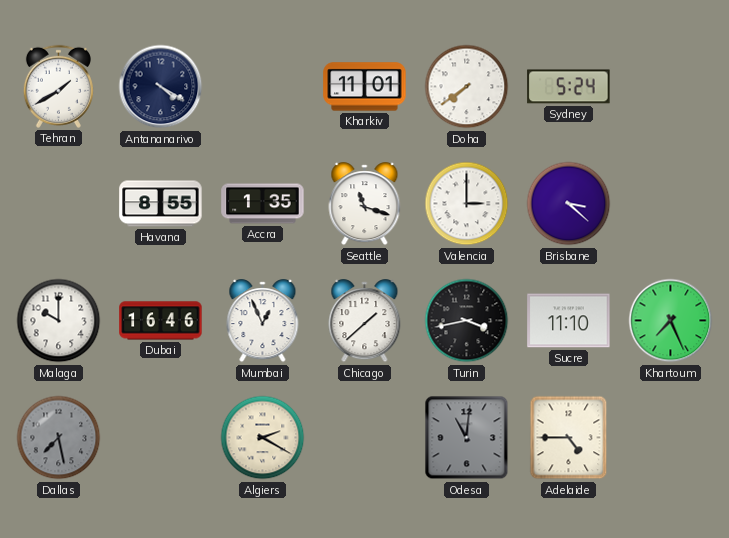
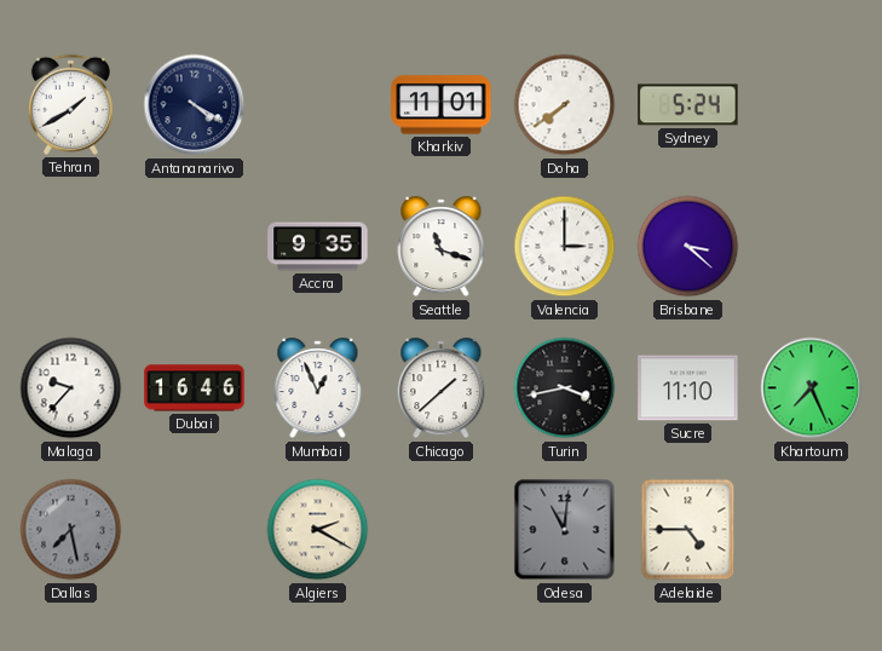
Havana: 8:55 -> none (161, 204)
Accra: 1:35 -> 9:35 (318, 247)
Malaga: 10:00 -> 9:37 (71, 388)
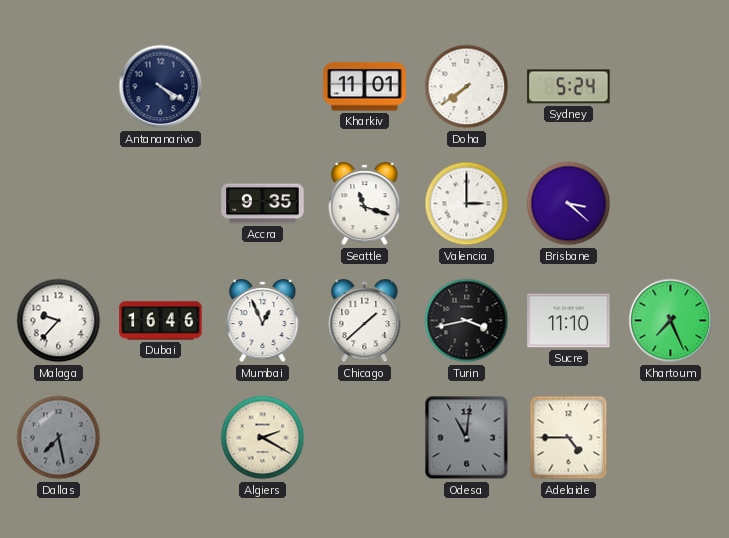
Tehran: 1:40 -> none (70, 104)
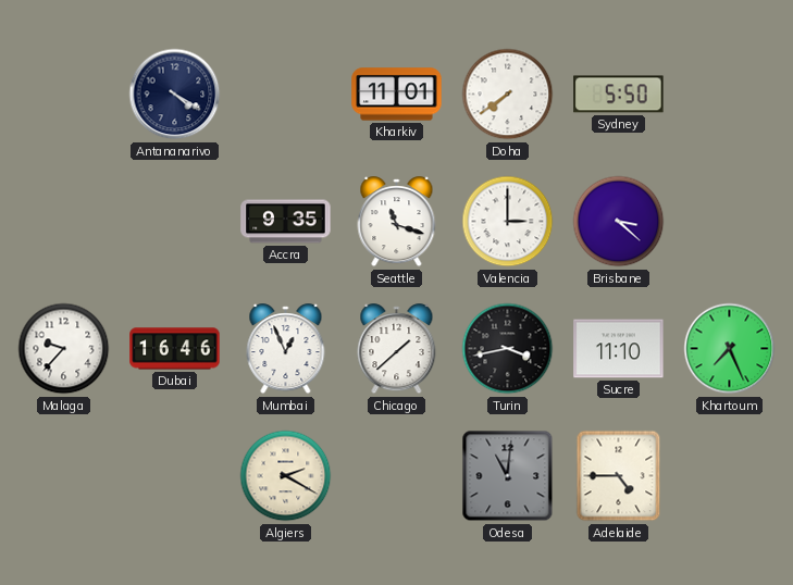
Sydney: 5:24 -> 5:50 (619, 95)
Dallas: 7:28 -> none (59, 438)
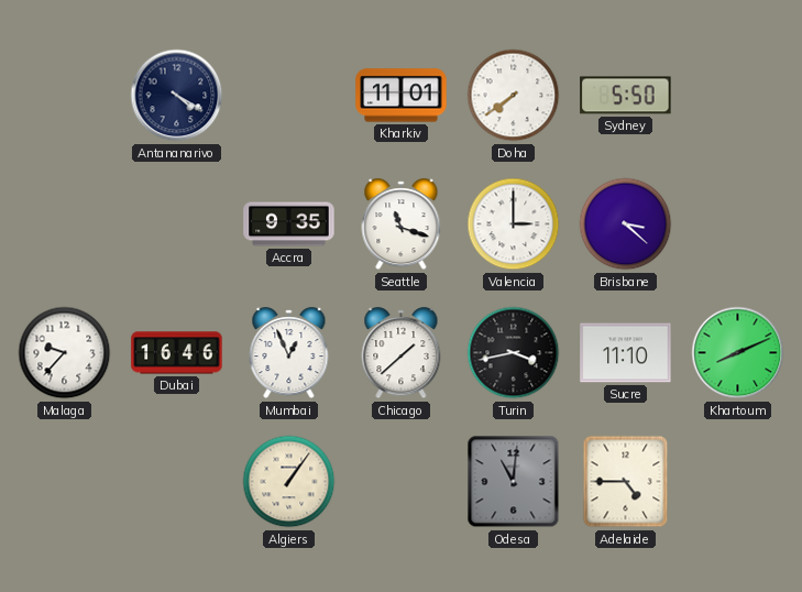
Khartoum: 7:26 -> 8:11 (738, 353)
Algiers: 2:20 -> 1:06 (289, 482)
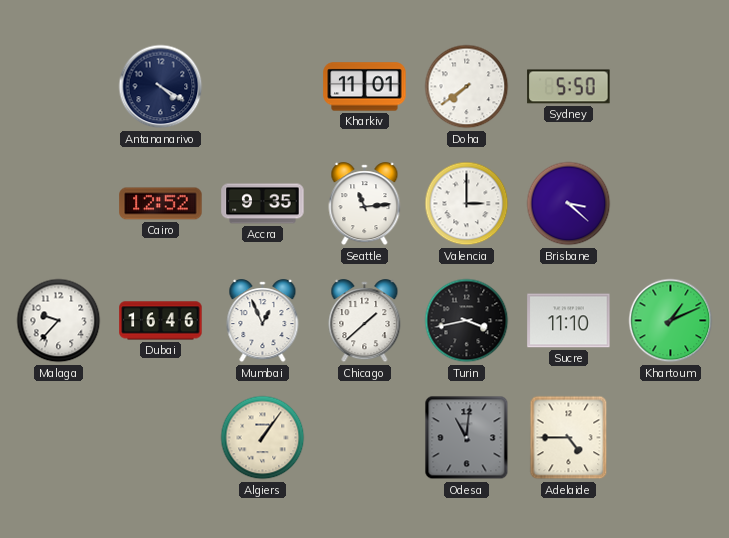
Cairo: none -> 12:52 (161, 204)
Seattle: 11:18 -> 11:14 (365, 204)
Khartoum: 8:11 -> 1:11 (671, 321)
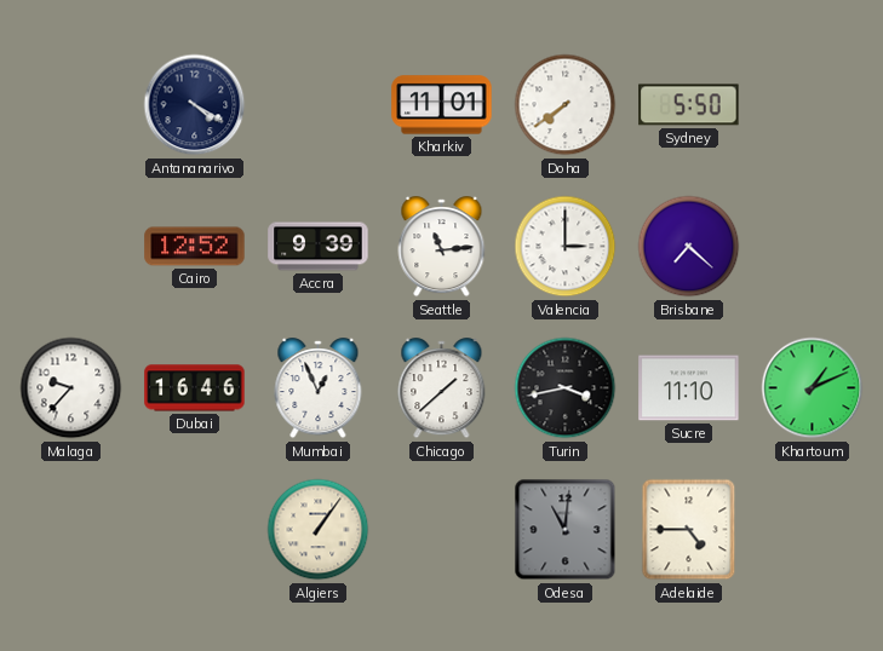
Accra: 9:35 -> 9:39 (319, 247)
Brisbane: 3:22 -> 7:22 (689, 247)
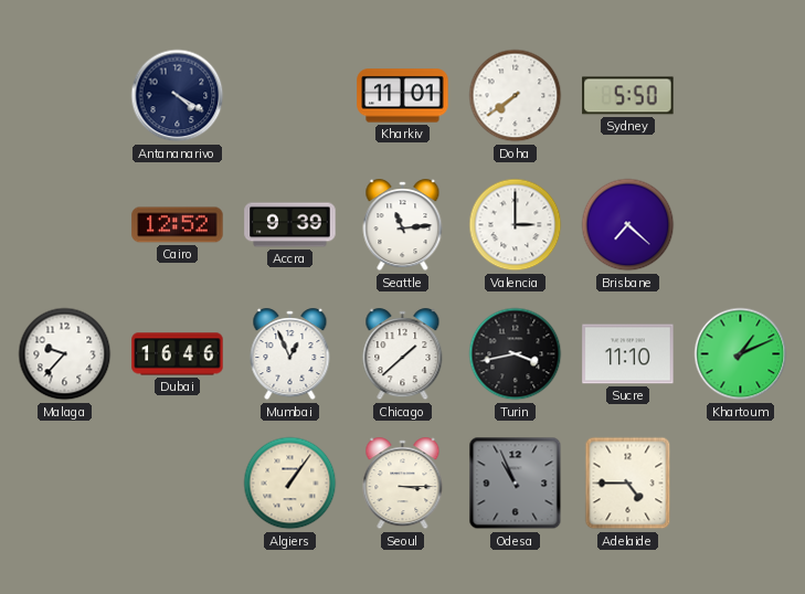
Seoul: none -> 3:15 (403, 484)
Odesa: 11:01 -> 10:56 (516, 484)
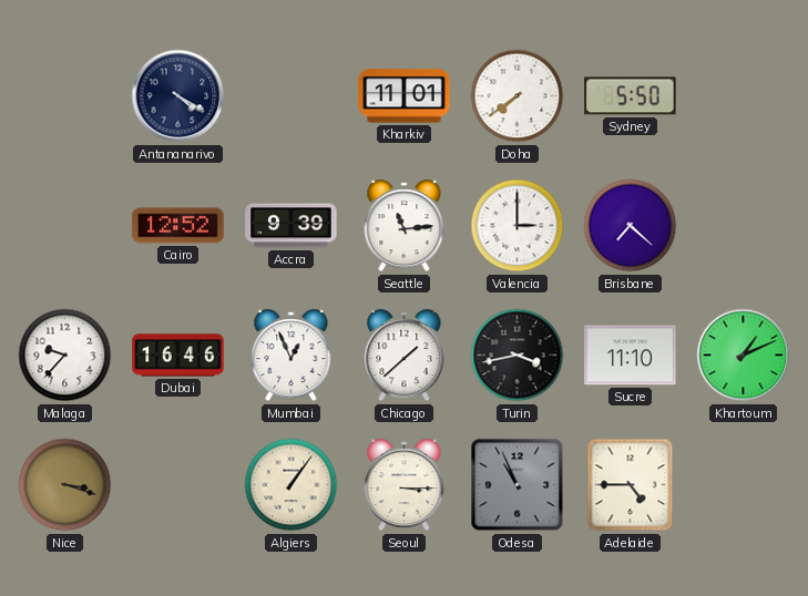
Nice: none -> 3:18 (65, 485)
